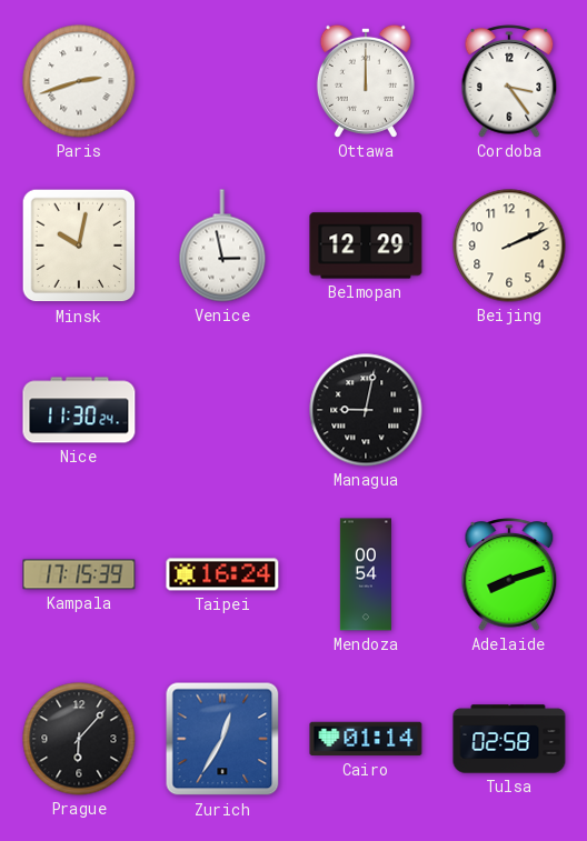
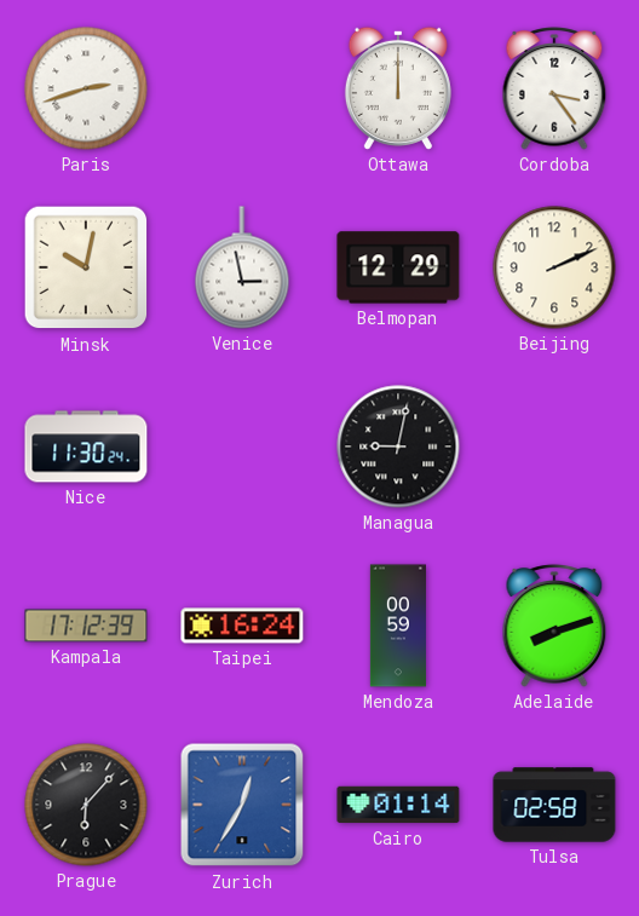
Kampala: 17:15 -> 17:12 (86, 626)
Mendoza: 00:54 -> 00:59 (398, 626)
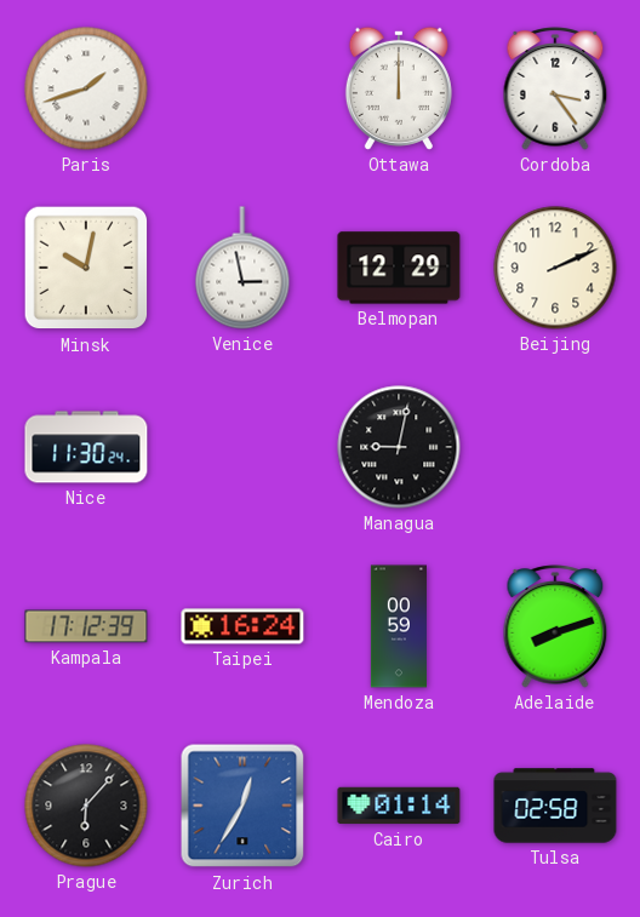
Paris: 2:42 -> 1:42 (86, 88)
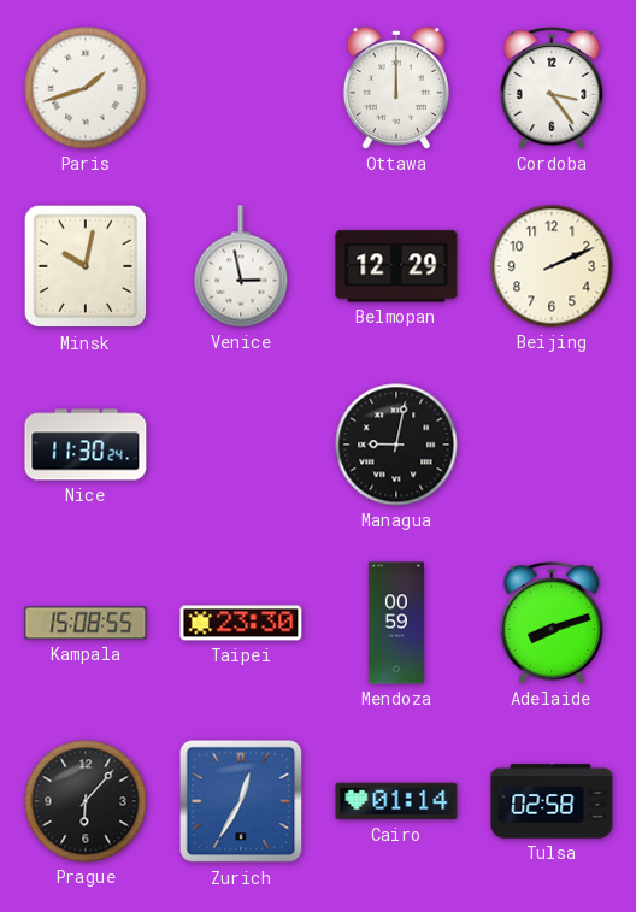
Kampala: 17:12 -> 15:08 (86, 623)
Taipei: 16:24 -> 23:30 (241, 623)
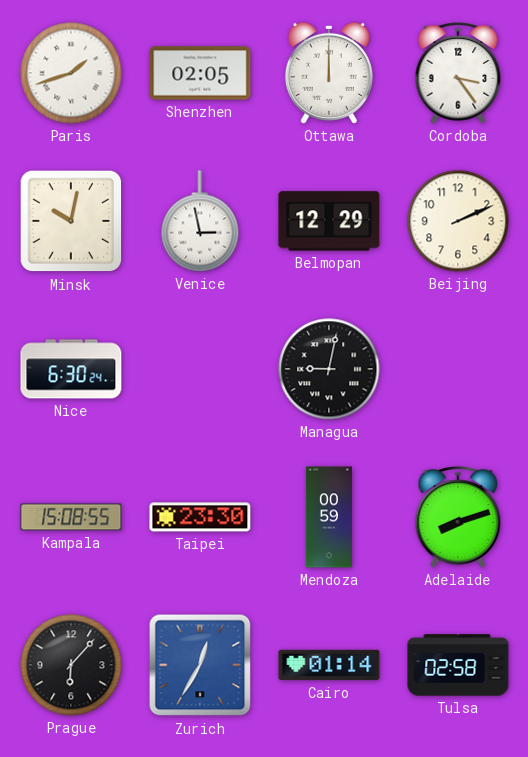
Shenzhen: none -> 02:05 (200, 73)
Nice: 11:30 -> 6:30 (71, 369)
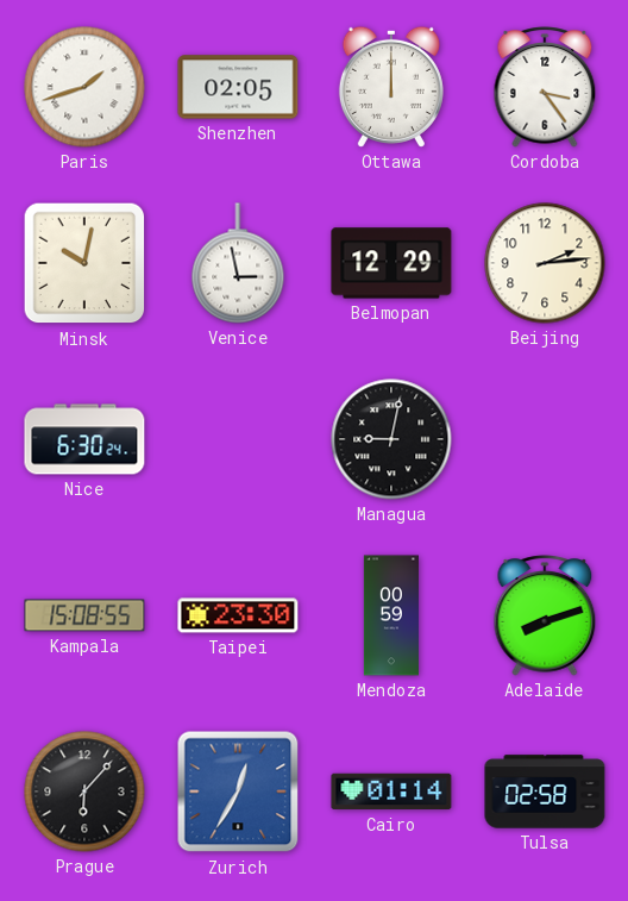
Beijing: 2:11 -> 2:14 (545, 263)
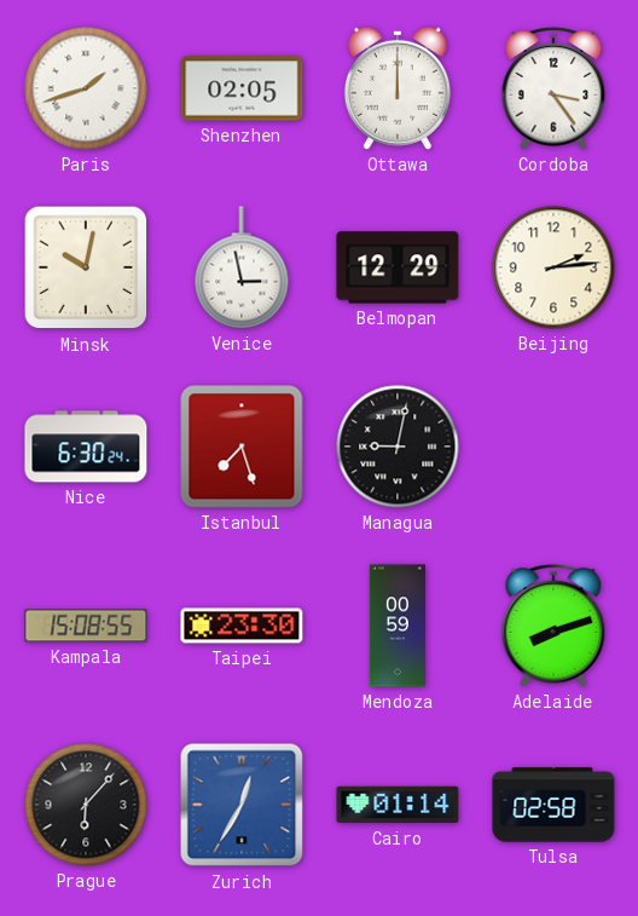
Istanbul: none -> 7:27 (242, 447)
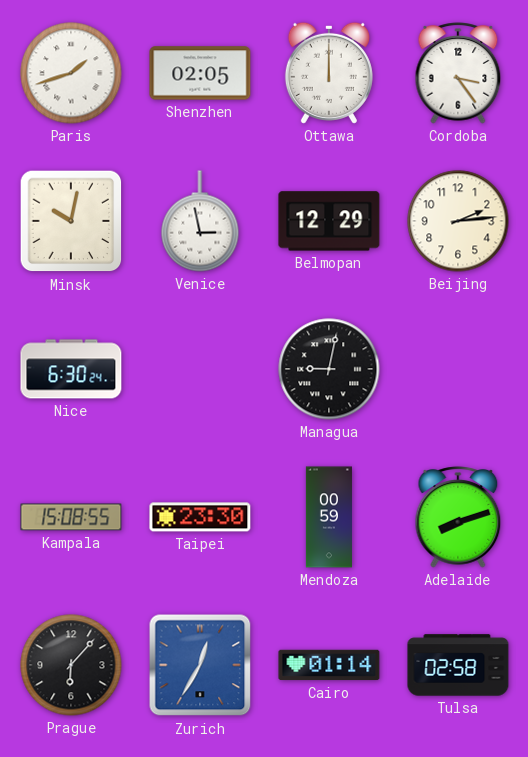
Istanbul: 7:27 -> none (242, 447)
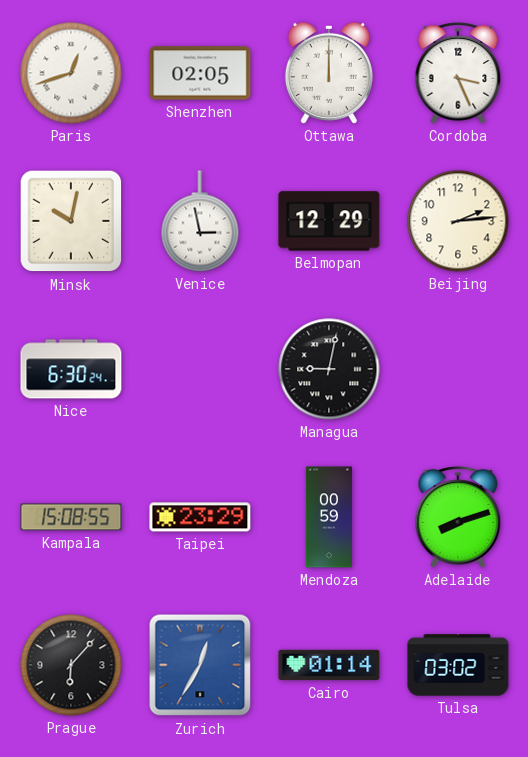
Paris: 1:42 -> 12:42 (71, 73)
Cordoba: 3:24 -> 3:26 (458, 73)
Taipei: 23:30 -> 23:29 (200, 517)
Tulsa: 02:58 -> 03:02 (458, 665)
